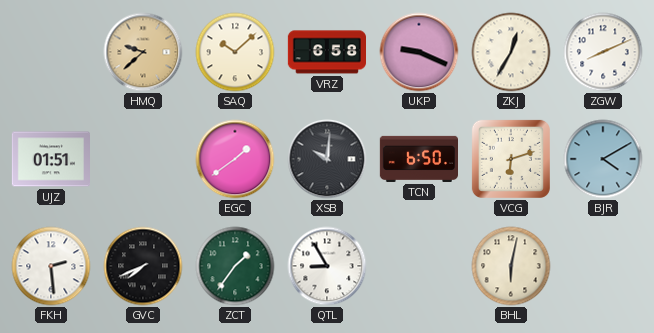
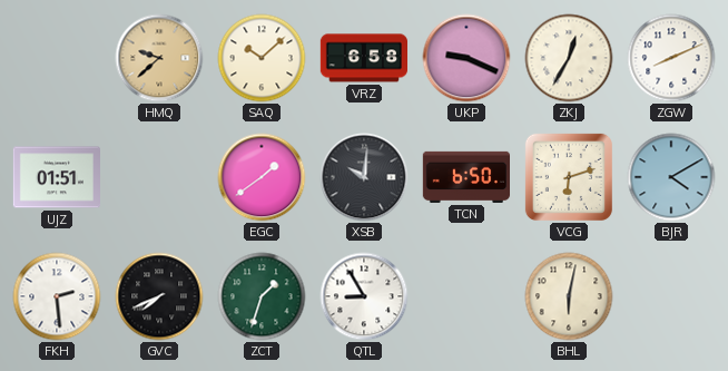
ZCT: 1:36 -> 1:33 (262, 296)
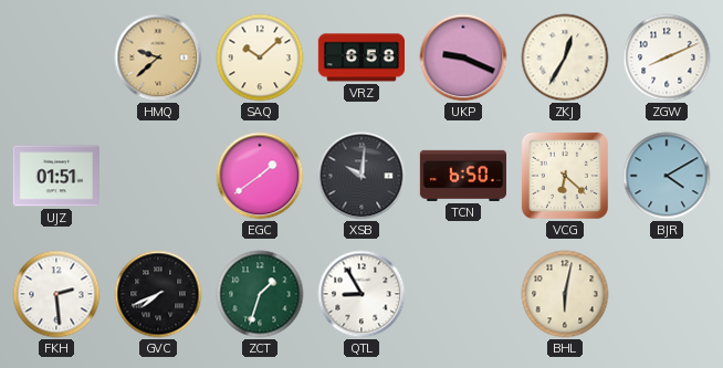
VCG: 6:12 -> 6:22 (565, 176)
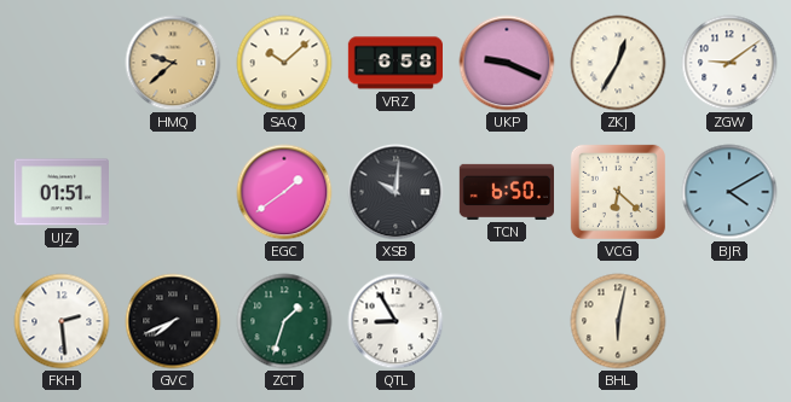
ZGW: 8:11 -> 9:09 (729, 63)
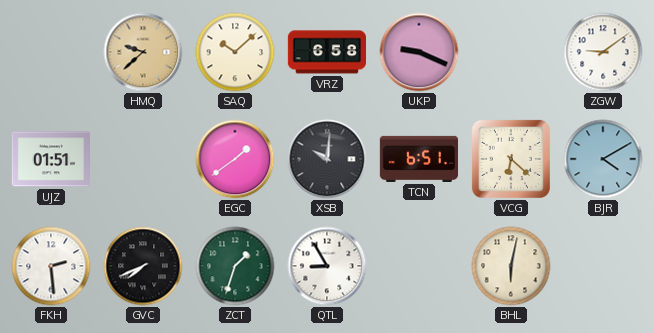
ZKJ: 12:35 -> none (618, 63)
TCN: 6:50 -> 6:51 (418, 159)
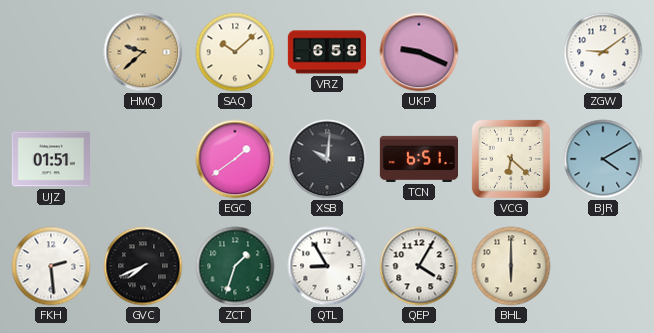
QEP: none -> 4:05 (419, 266)
BHL: 6:02 -> 6:00 (511, 266)
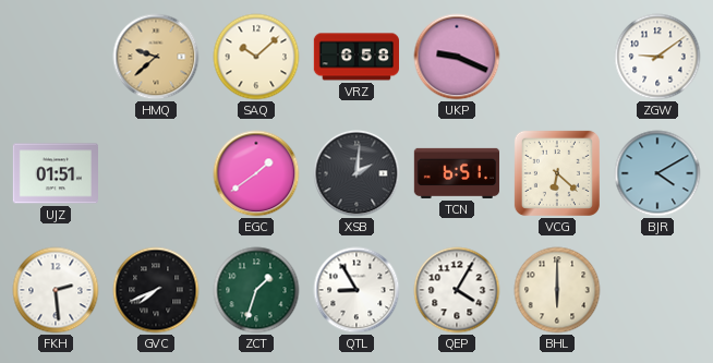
XSB: 10:01 -> 2:01 (356, 173)
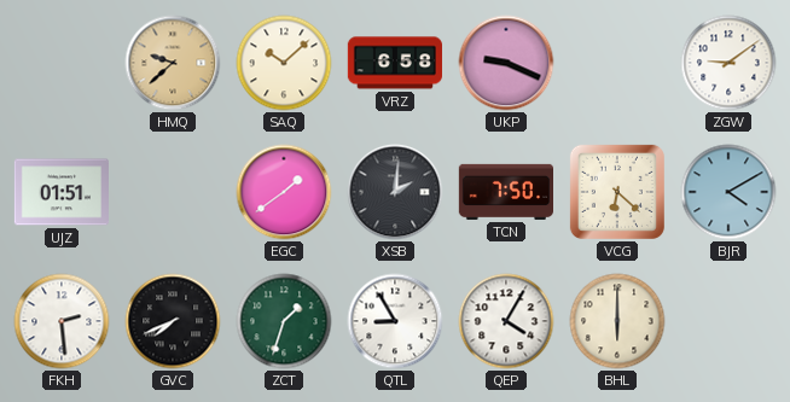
TCN: 6:51 -> 7:50 (505, 192)
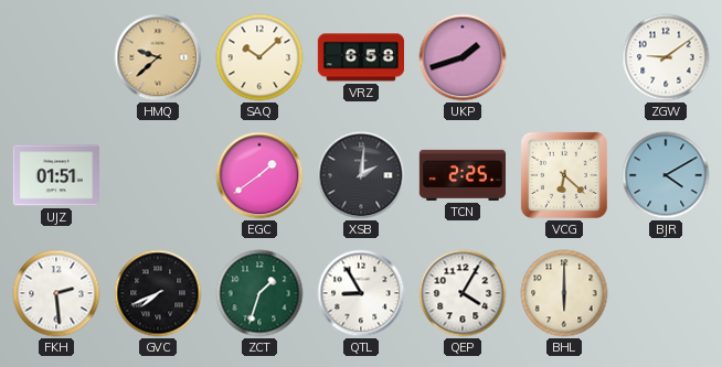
UKP: 9:19 -> 1:42 (463, 57)
TCN: 7:50 -> 2:25 (461, 175)
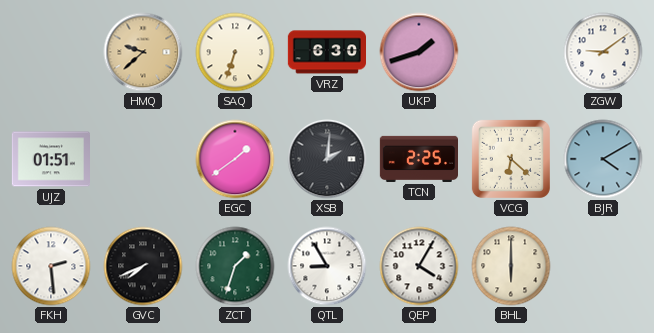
SAQ: 10:08 -> 6:33 (235, 52)
VRZ: 6:58 -> 6:30 (326, 52)
